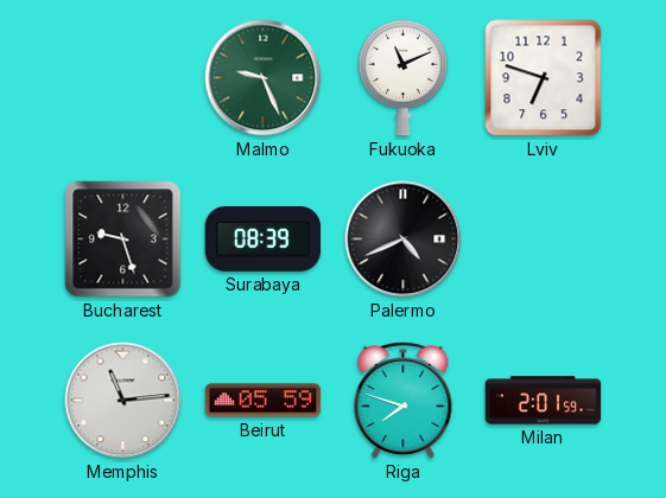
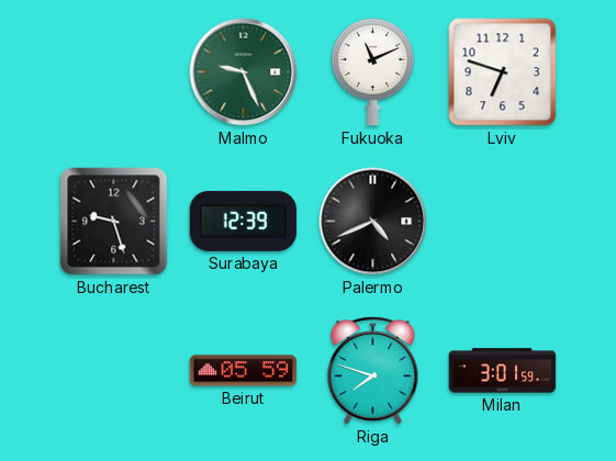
Surabaya: 08:39 -> 12:39 (244, 221)
Memphis: 11:14 -> none (123, 401)
Milan: 2:01 -> 3:01 (503, 371)
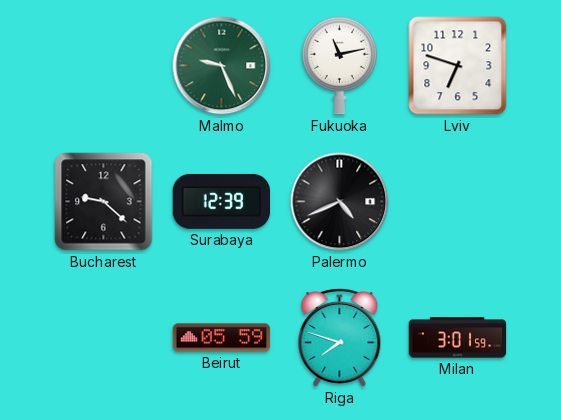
Fukuoka: 11:11 -> 11:13 (340, 66)
Bucharest: 9:27 -> 9:22 (104, 202)
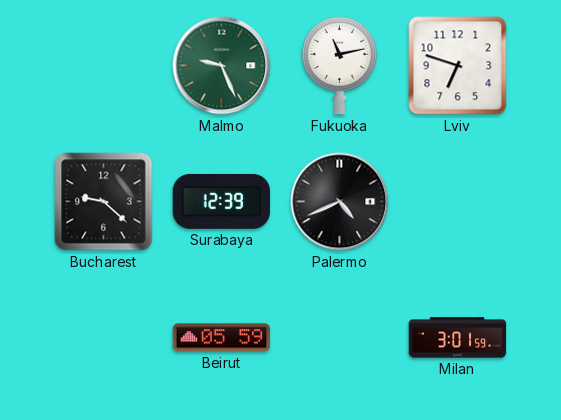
Riga: 7:48 -> none (340, 337)
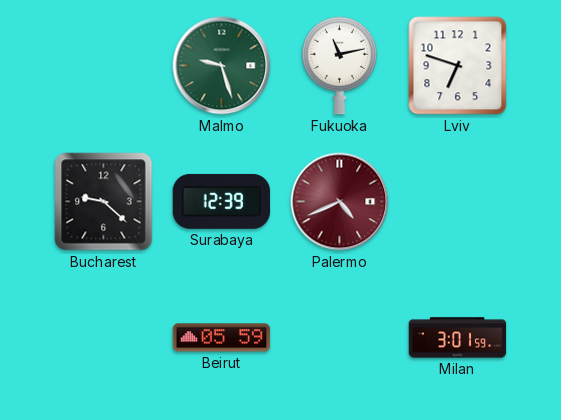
Malmo: 9:26 -> 9:27 (222, 66)
Palermo dial: black -> burgundy (340, 202)
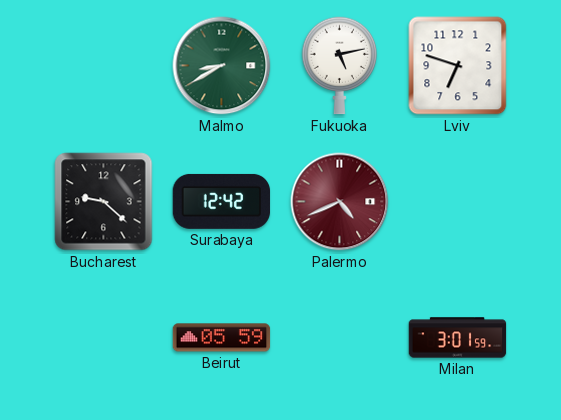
Malmo: 9:27 -> 8:40 (222, 66)
Fukuoka: 11:13 -> 5:13 (340, 66)
Surabaya: 12:39 -> 12:42 (222, 201)
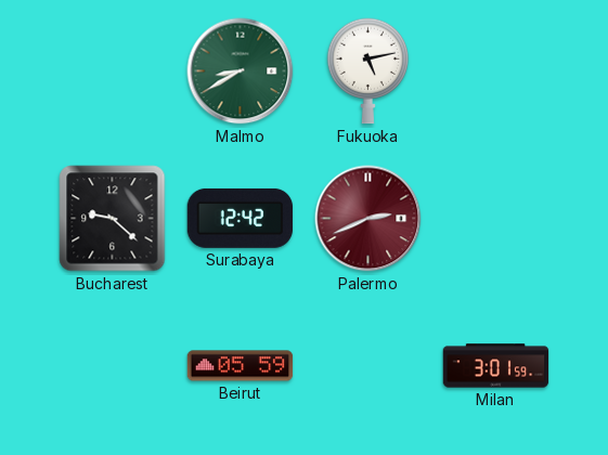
Lviv: 6:48 -> none (458, 66)
Palermo: 4:41 -> 2:41 (368, 219)
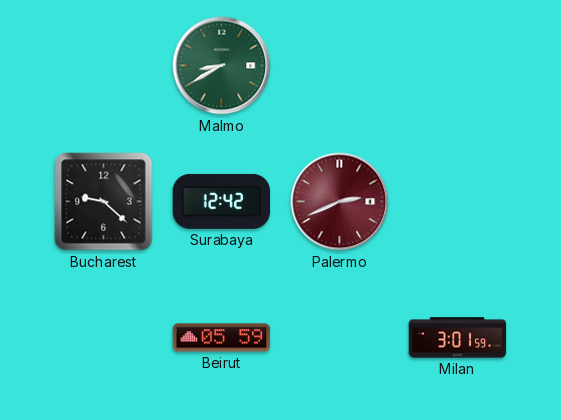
Fukuoka: 5:13 -> none (368, 71)
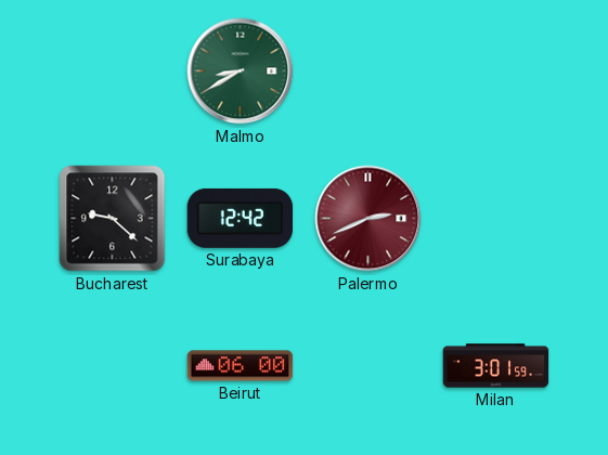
Beirut: 05:59 -> 06:00 (241, 366)
